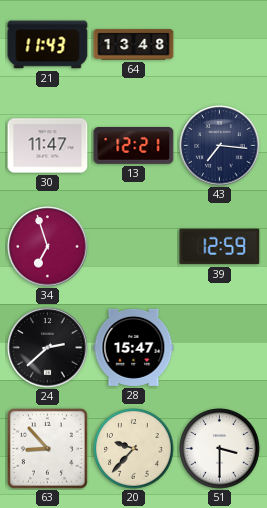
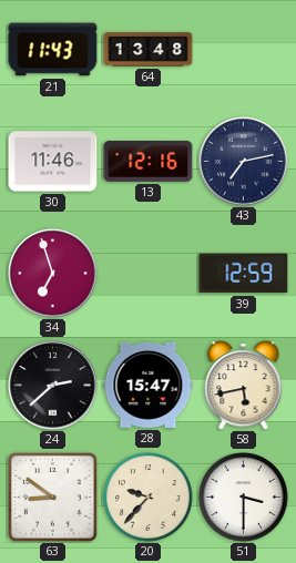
30: 11:47 -> 11:46 (53, 162)
13: 12:21 -> 12:16 (149, 162)
43: 7:16 -> 7:13 (244, 162)
58: none -> 5:43 (244, 386)
63: 8:53 -> 8:51 (52, 497)
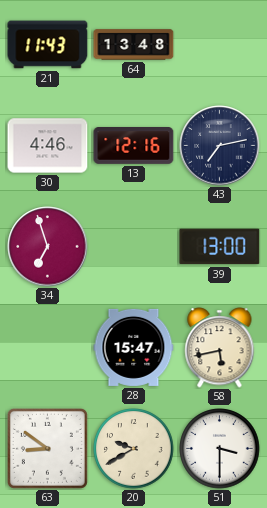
30: 11:46 -> 4:46 (48, 146)
39: 12:59 -> 13:00 (220, 247)
24: 2:38 -> none (53, 386)
20: 9:37 -> 9:40 (134, 449)
